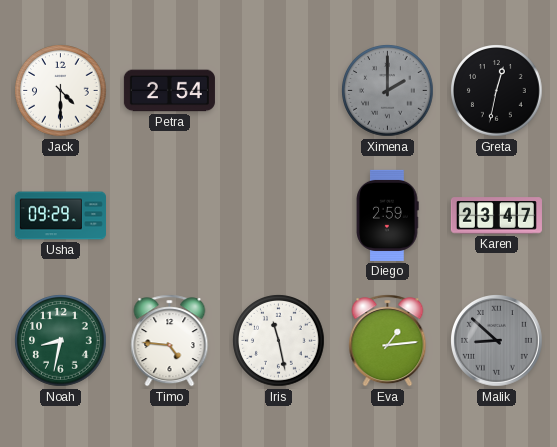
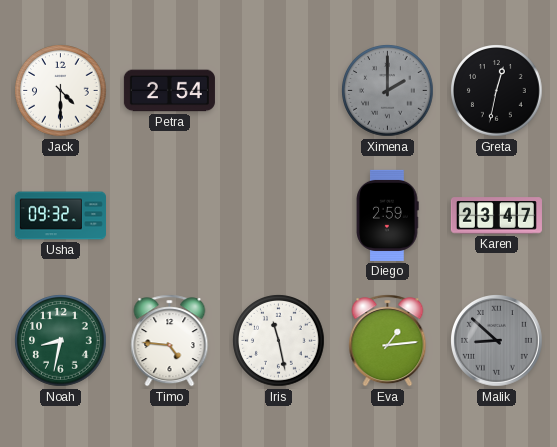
Usha: 09:29 -> 09:32 (60, 216)
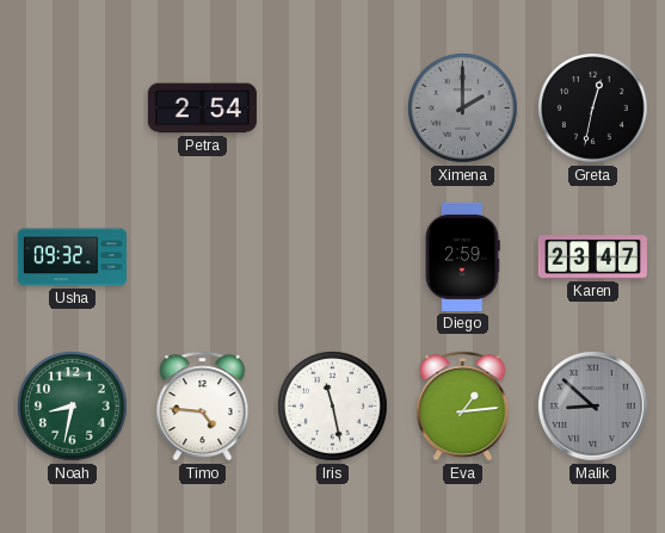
Jack: 4:30 -> none (61, 91)
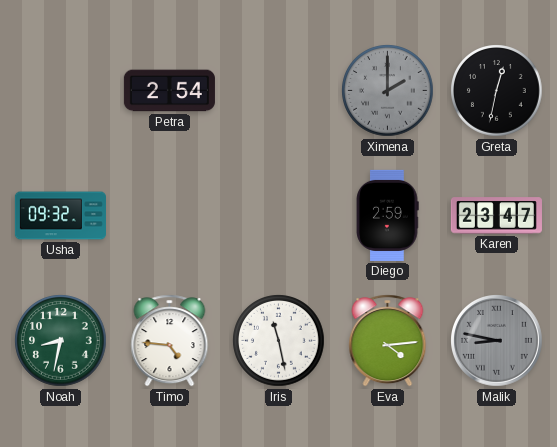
Eva: 1:14 -> 4:14 (388, 341)
Malik: 8:52 -> 8:47 (497, 341)
